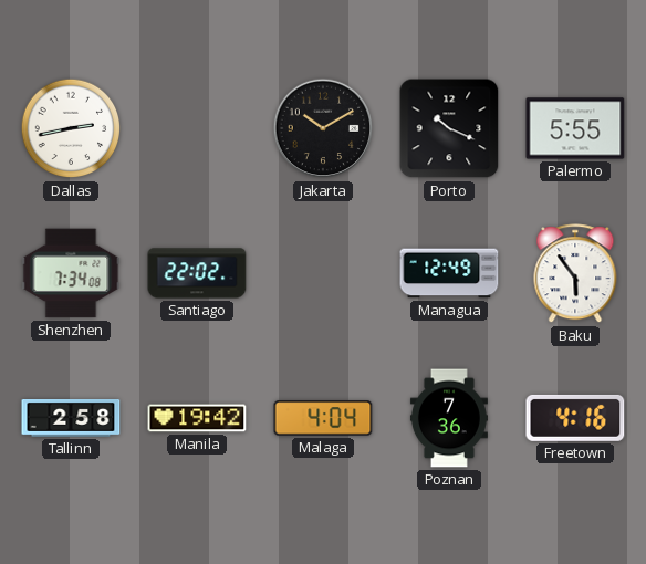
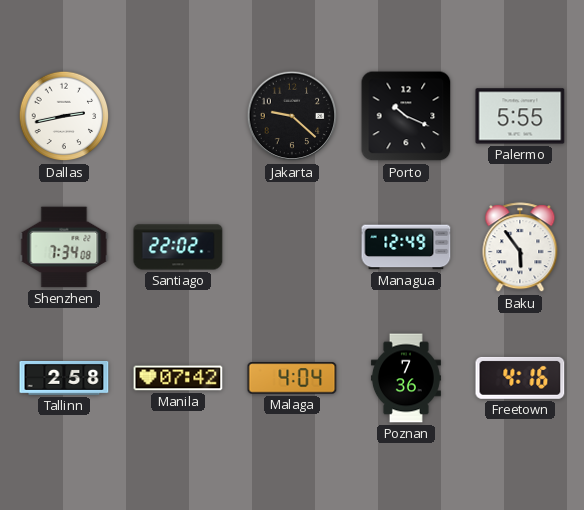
Jakarta: 10:10 -> 9:22 (292, 116)
Manila: 19:42 -> 07:42 (178, 378)
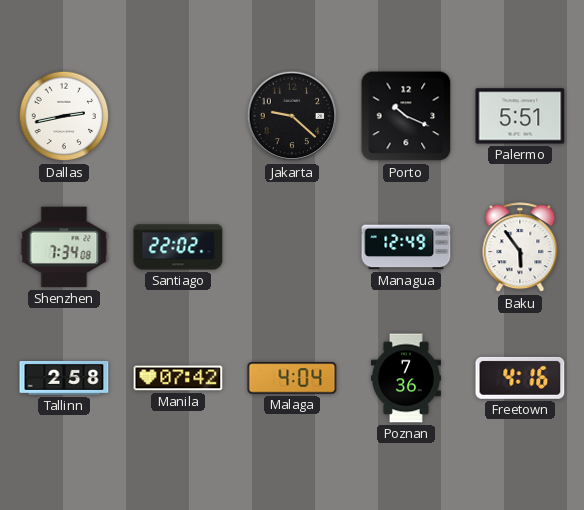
Palermo: 5:55 -> 5:51 (520, 116)
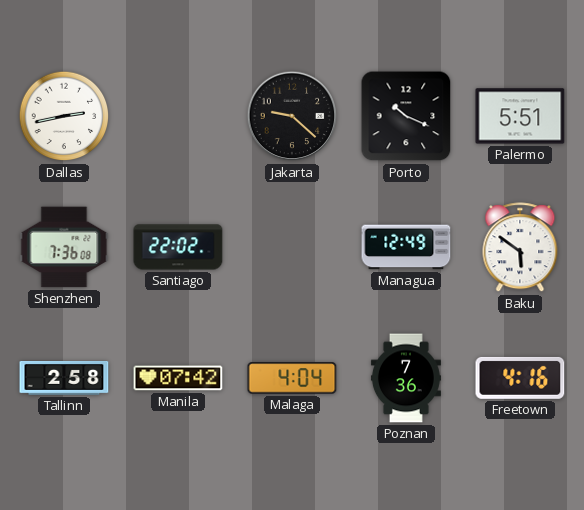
Shenzhen: 7:34 -> 7:36 (64, 247)
Baku: 5:54 -> 5:51 (520, 248)
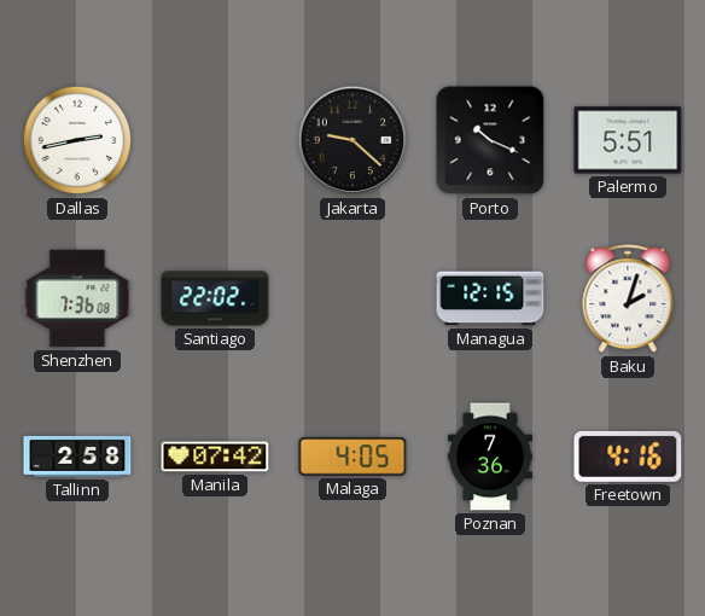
Managua: 12:49 -> 12:15 (490, 298)
Baku: 5:51 -> 2:03 (628, 300)
Malaga: 4:04 -> 4:05 (353, 457)
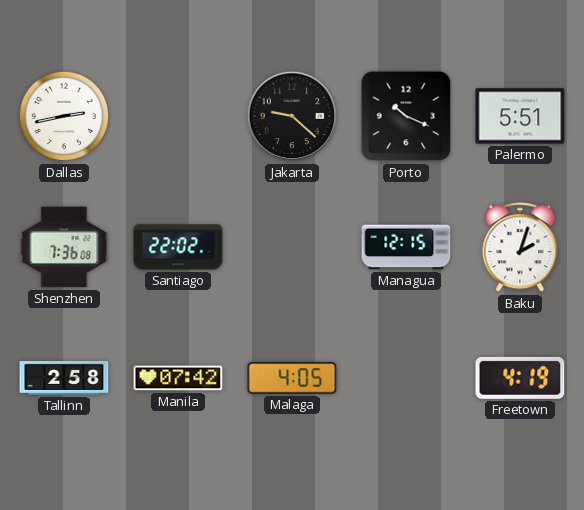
Poznan: 7:36 -> none (490, 457)
Freetown: 4:16 -> 4:19 (520, 378)
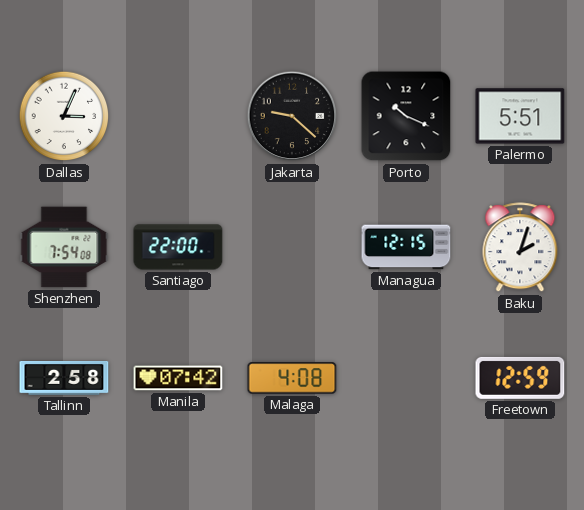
Dallas: 2:43 -> 3:04 (64, 116)
Shenzhen: 7:36 -> 7:54 (64, 247)
Santiago: 22:02 -> 22:00 (178, 247)
Malaga: 4:05 -> 4:08 (292, 378)
Freetown: 4:19 -> 12:59 (520, 378)
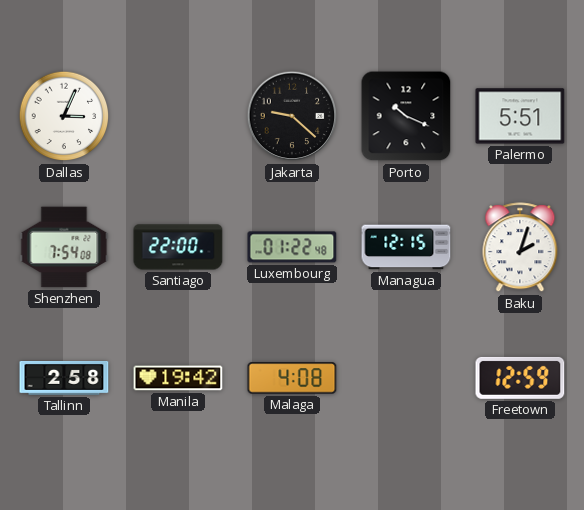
Luxembourg: none -> 01:22 (292, 247)
Manila: 07:42 -> 19:42 (178, 378)
